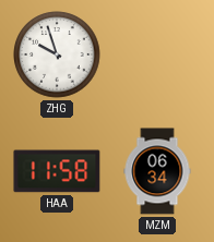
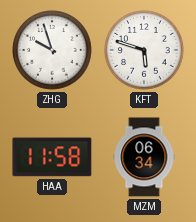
KFT: none -> 5:48 (144, 50)
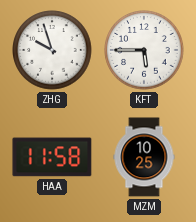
KFT: 5:48 -> 5:45 (144, 50)
MZM: 06:34 -> 10:25 (144, 157)
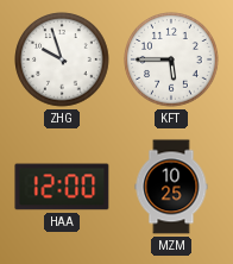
HAA: 11:58 -> 12:00 (62, 187)
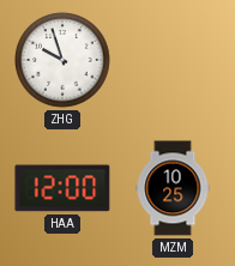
KFT: 5:45 -> none (171, 59)
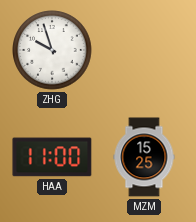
HAA: 12:00 -> 11:00 (52, 157)
MZM: 10:25 -> 15:25 (144, 157)
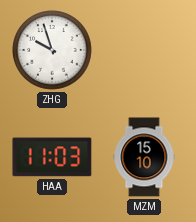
HAA: 11:00 -> 11:03 (52, 157)
MZM: 15:25 -> 15:10 (144, 157)
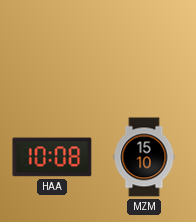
ZHG: 9:57 -> none (52, 50)
HAA: 11:03 -> 10:08 (52, 157)
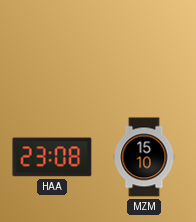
HAA: 10:08 -> 23:08 (52, 157)
